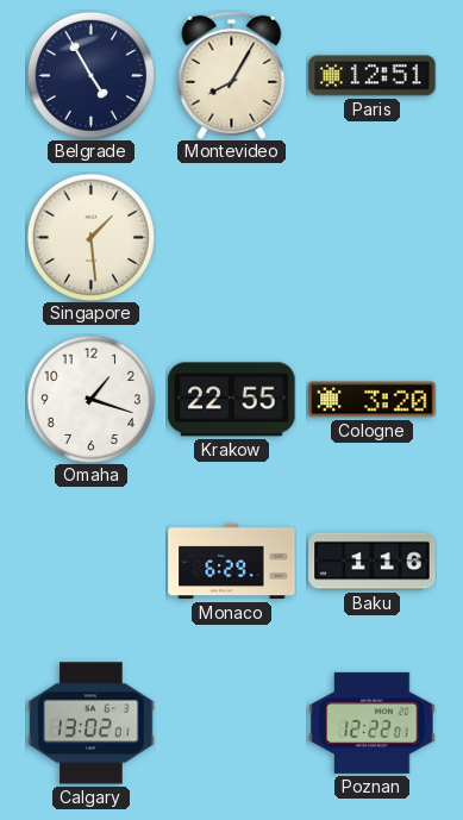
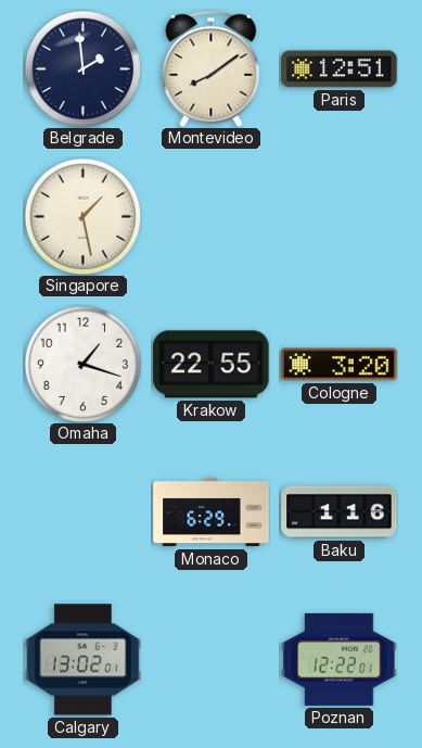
Belgrade: 4:55 -> 1:59 (82, 68)
Montevideo: 8:05 -> 8:09 (212, 68)
Singapore: 1:29 -> 1:28 (82, 216)
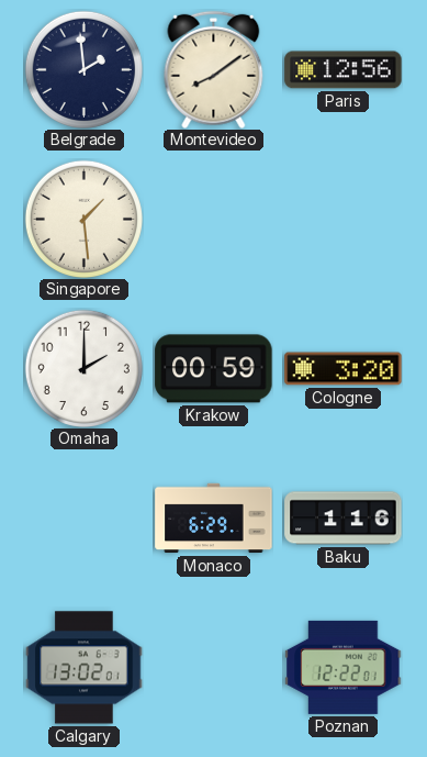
Paris: 12:51 -> 12:56 (344, 70)
Singapore: 1:28 -> 1:29 (83, 219)
Omaha: 1:18 -> 2:00 (83, 368)
Krakow: 22:55 -> 00:59 (214, 369)
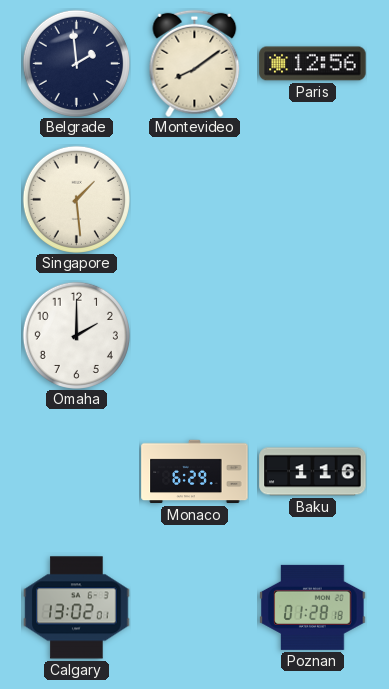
Krakow: 00:59 -> none (214, 369)
Cologne: 3:20 -> none (344, 369)
Poznan: 12:22 -> 01:28 (313, 607)
